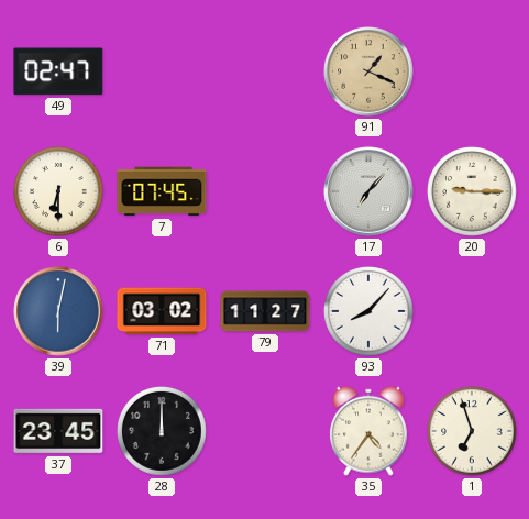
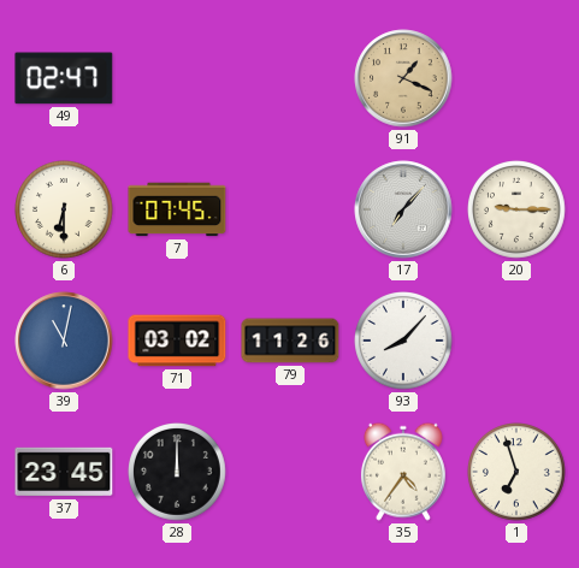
39: 6:02 -> 11:02 (64, 341)
79: 11:27 -> 11:26 (290, 341)
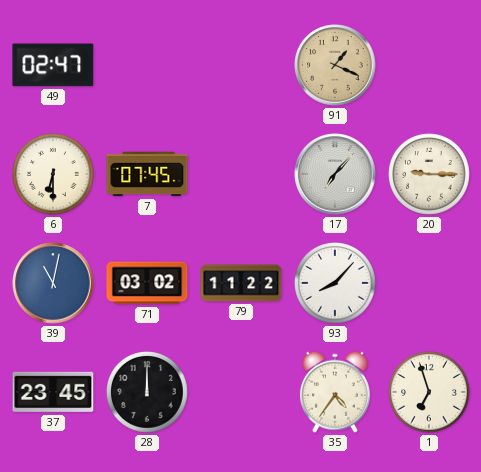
79: 11:26 -> 11:22 (241, 283)
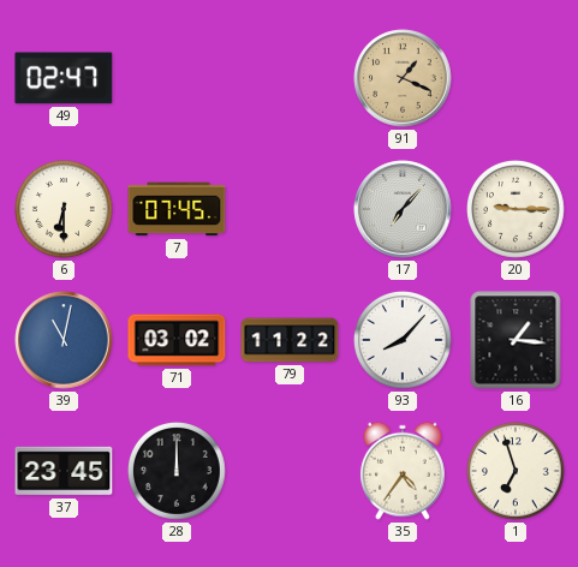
16: none -> 1:16 (516, 340)
